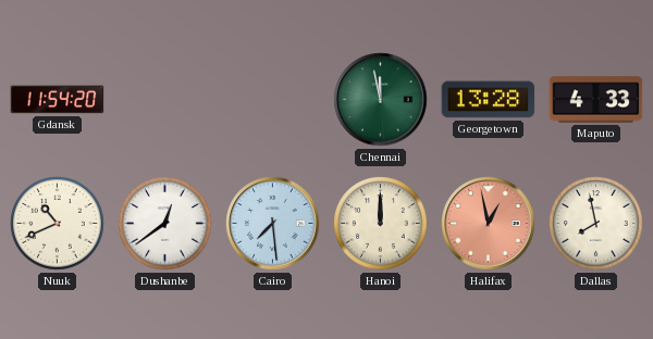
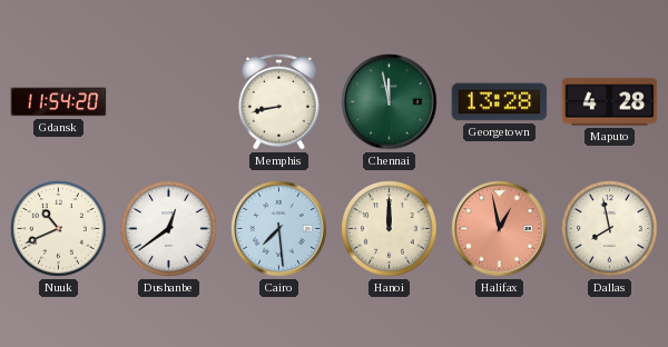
Memphis: none -> 8:43 (278, 101)
Maputo: 4:33 -> 4:28 (610, 102)
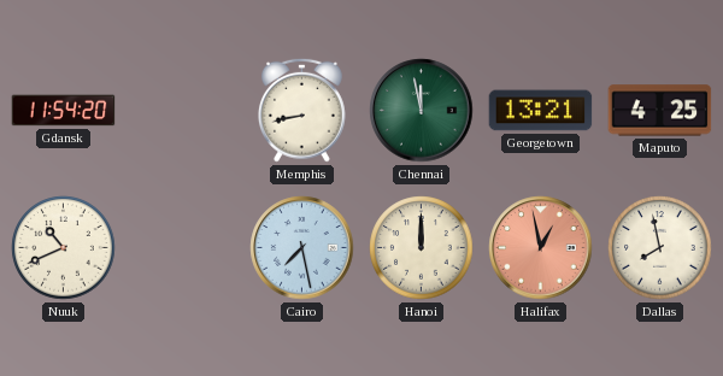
Georgetown: 13:28 -> 13:21 (541, 111)
Maputo: 4:28 -> 4:25 (660, 111)
Dushanbe: 12:39 -> none (169, 229)
Cairo: 7:29 -> 7:28 (302, 248)
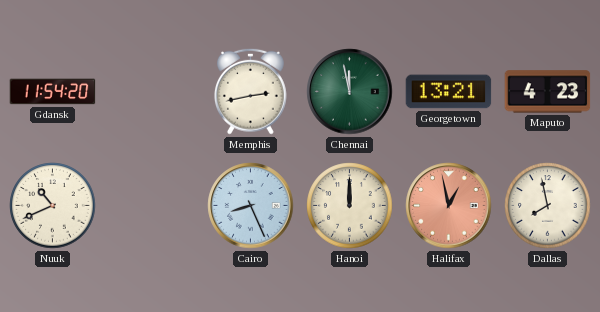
Memphis: 8:43 -> 2:43 (250, 91)
Maputo: 4:25 -> 4:23 (548, 92)
Cairo: 7:28 -> 8:26 (251, 206)
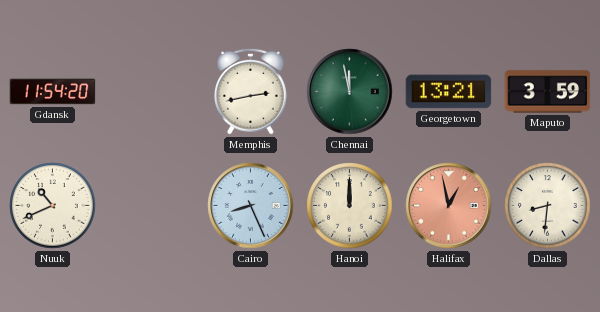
Maputo: 4:23 -> 3:59 (548, 92)
Dallas: 7:58 -> 8:31 (548, 206)
